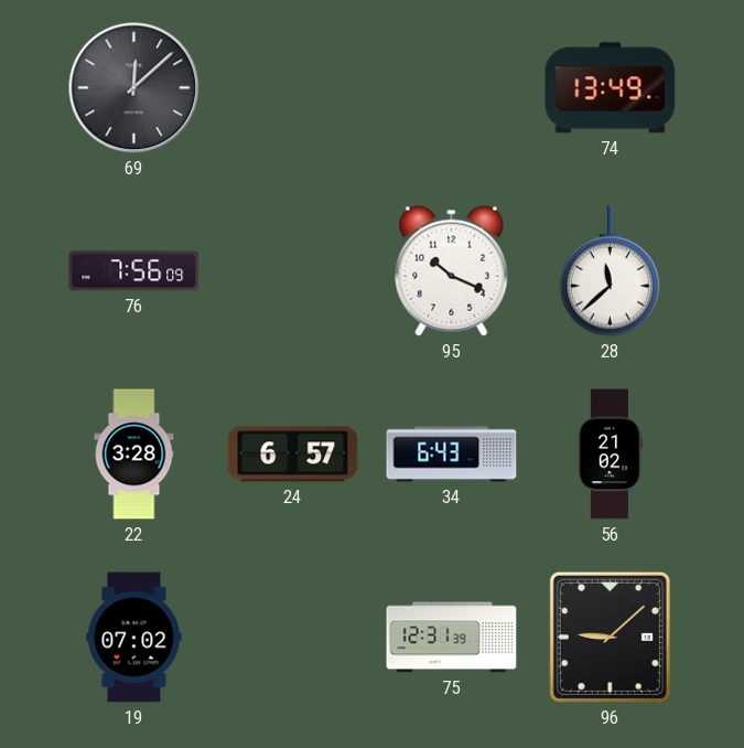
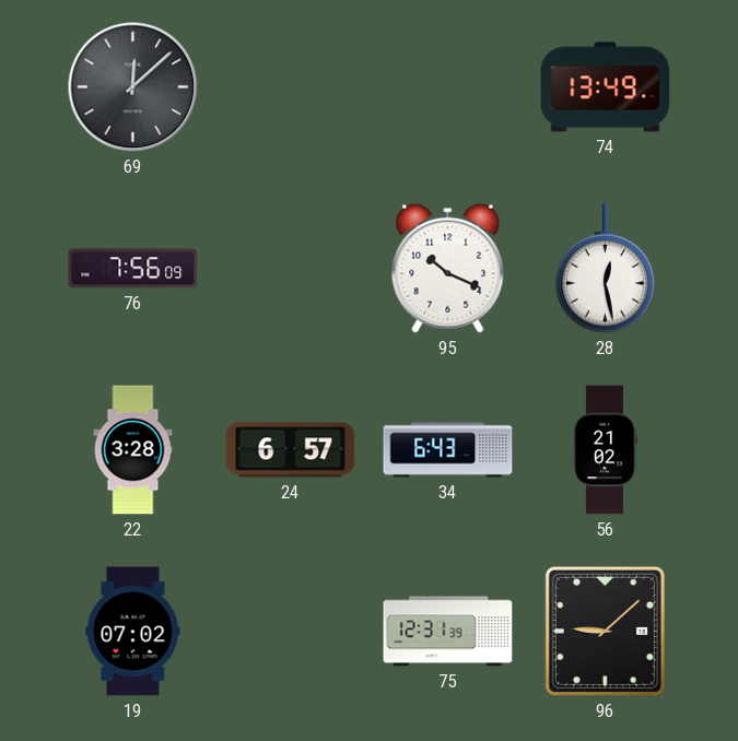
28: 11:38 -> 12:28 (605, 269)
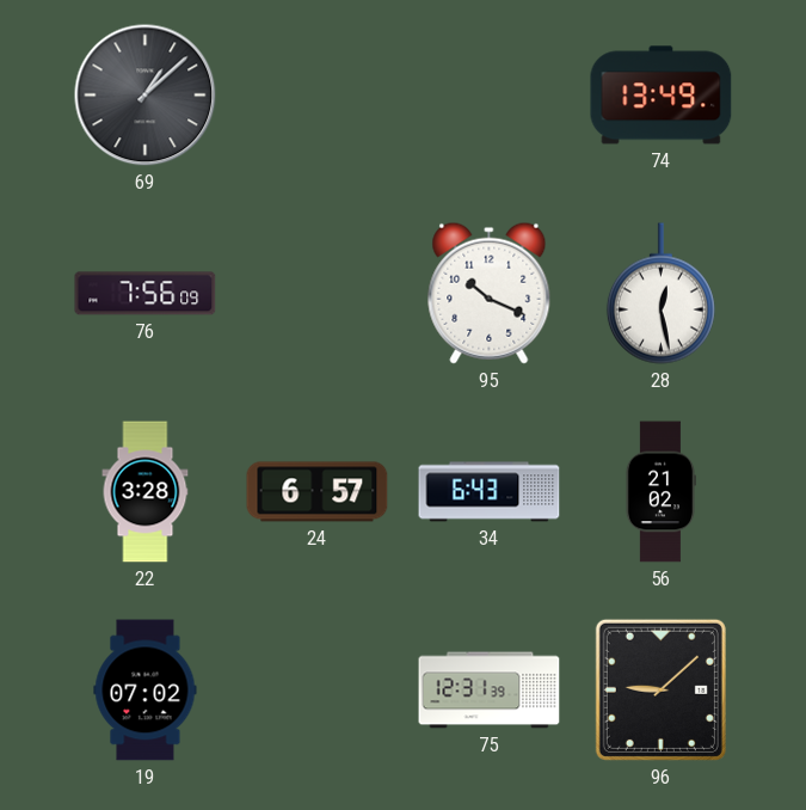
69: 12:08 -> 1:08 (146, 96)
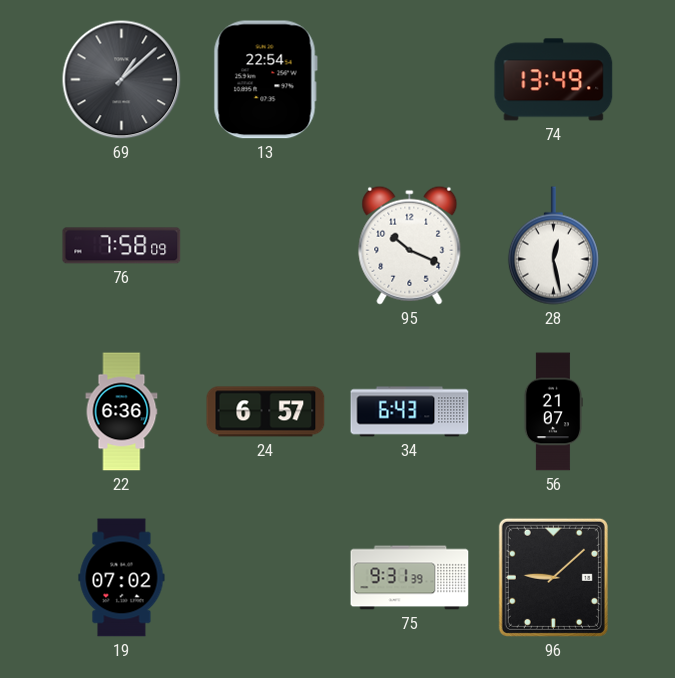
13: none -> 22:54 (265, 80)
76: 7:56 -> 7:58 (122, 246)
22: 3:28 -> 6:36 (122, 412)
56: 21:02 -> 21:07 (553, 412)
75: 12:31 -> 9:31 (410, 578)
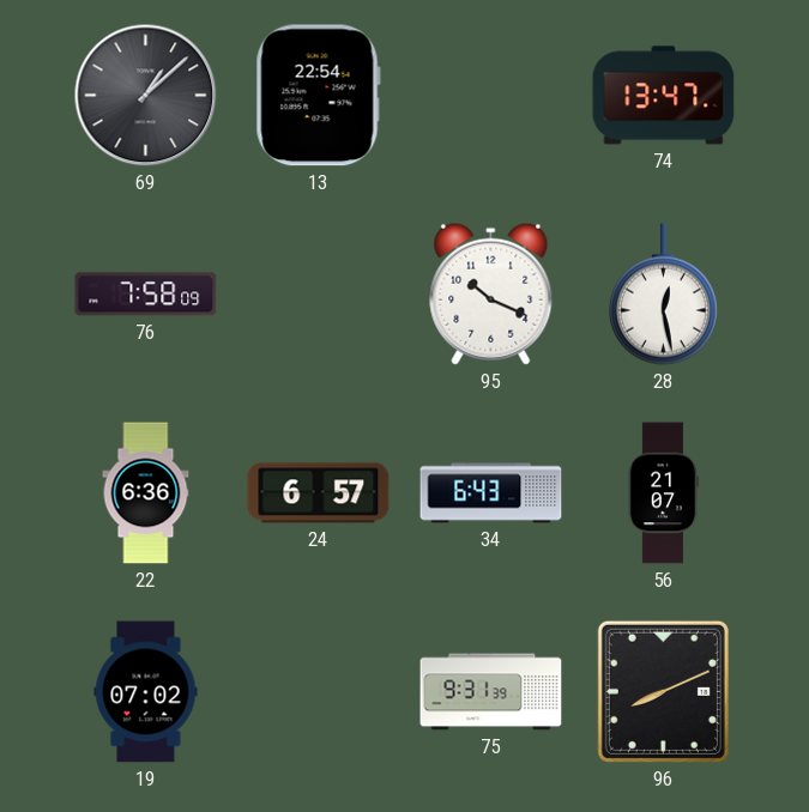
74: 13:49 -> 13:47 (664, 96)
96: 9:08 -> 8:11 (663, 691)
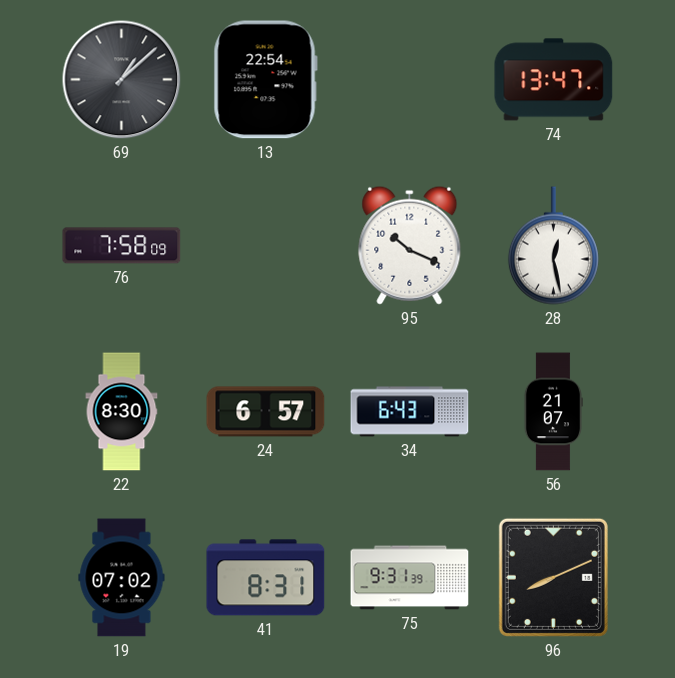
22: 6:36 -> 8:30 (122, 412)
41: none -> 8:31 (266, 578)
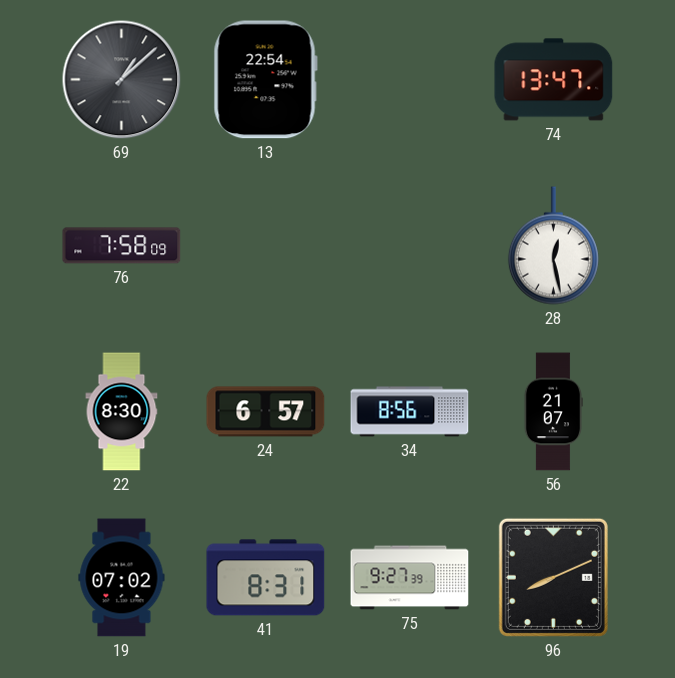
95: 10:19 -> none (410, 245)
34: 6:43 -> 8:56 (410, 412)
75: 9:31 -> 9:27 (410, 578)
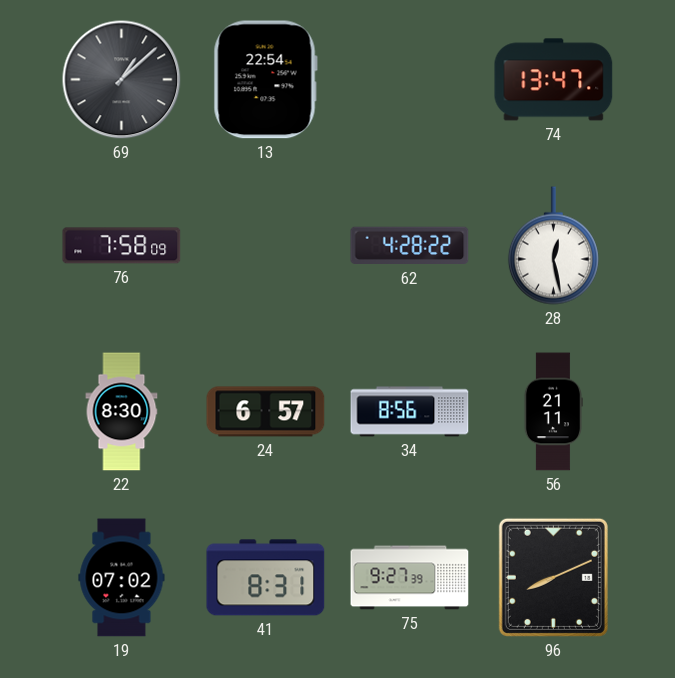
62: none -> 4:28 (410, 246)
56: 21:07 -> 21:11 (553, 412)
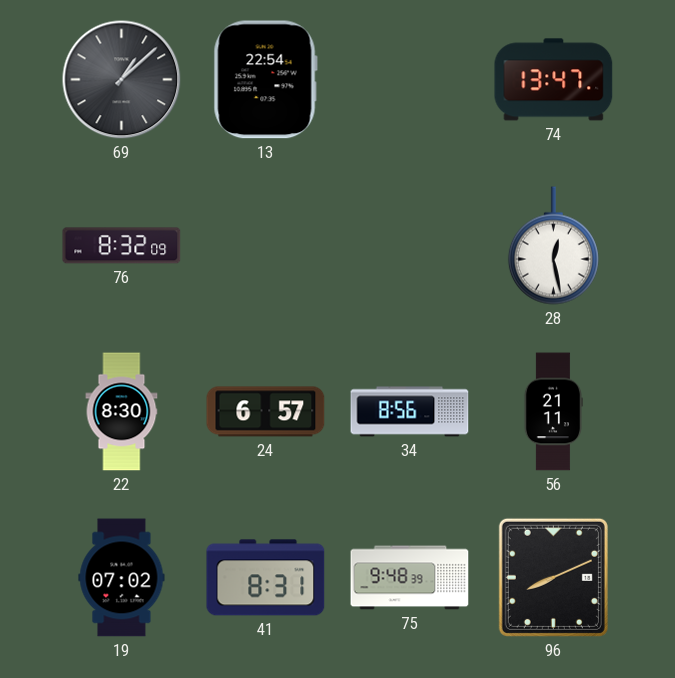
76: 7:58 -> 8:32 (122, 246)
62: 4:28 -> none (410, 246)
75: 9:27 -> 9:48 (410, 578)
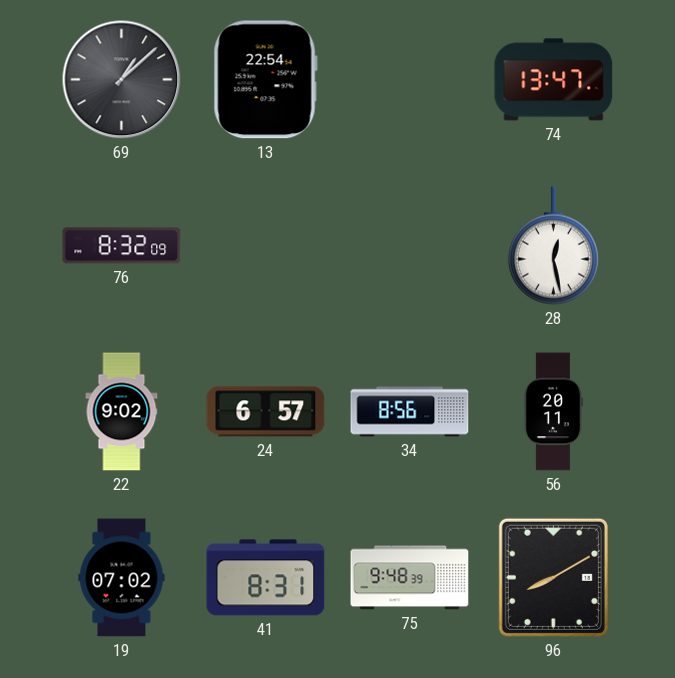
22: 8:30 -> 9:02 (122, 412)
56: 21:11 -> 20:11 (553, 412)
96: 8:11 -> 8:10 (553, 577)
